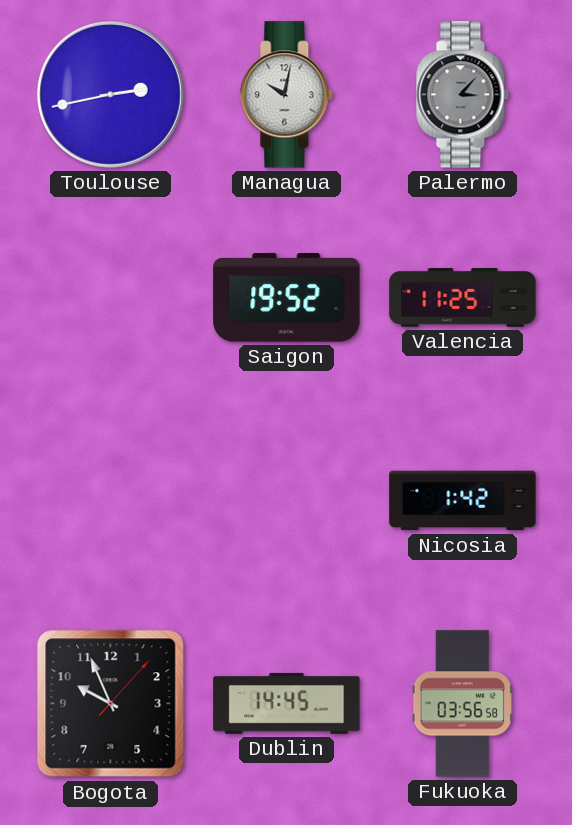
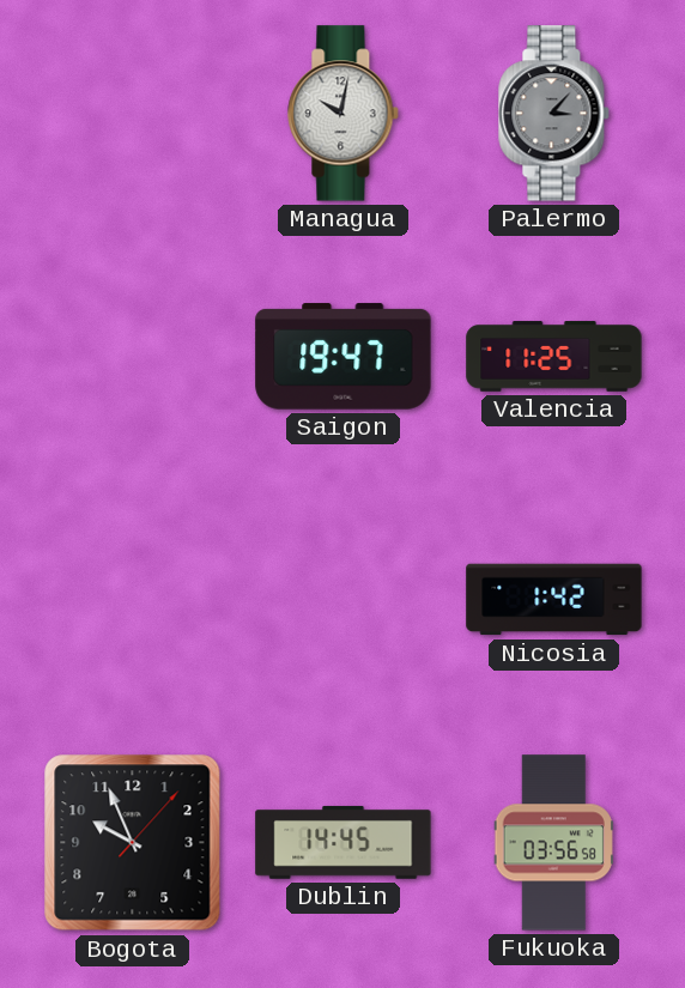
Toulouse: 2:43 -> none (110, 94)
Saigon: 19:52 -> 19:47 (344, 357)
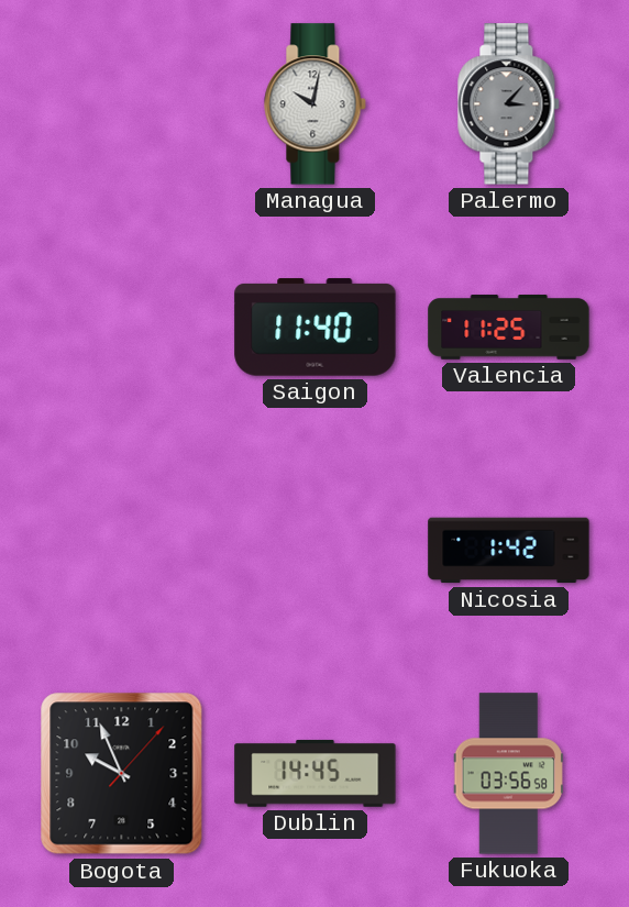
Saigon: 19:47 -> 11:40 (316, 328)
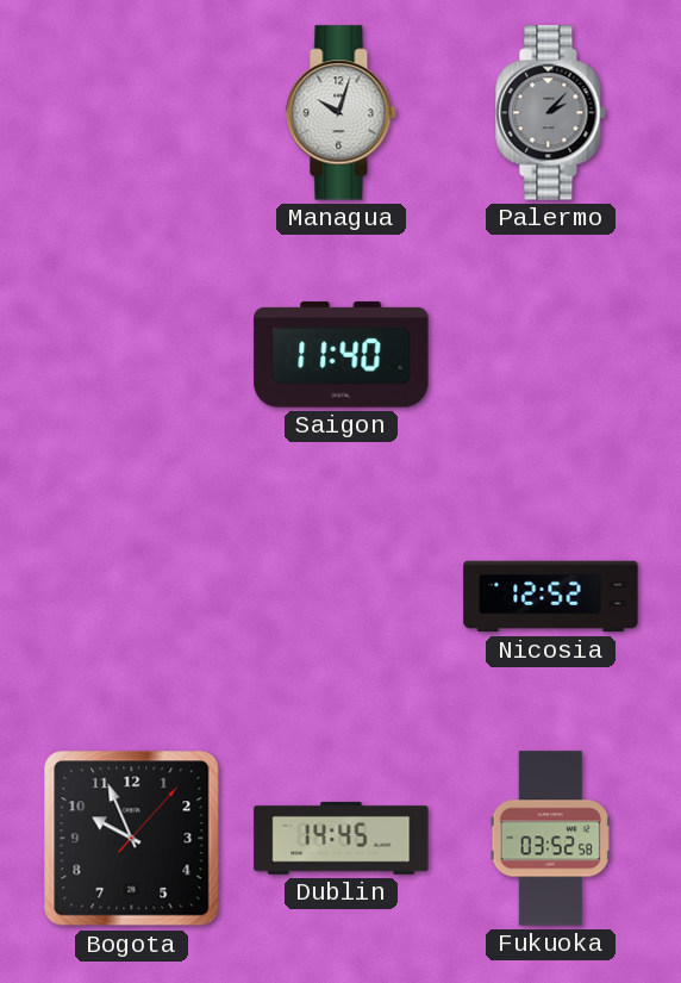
Managua: 10:02 -> 10:03 (342, 113)
Palermo: 3:07 -> 2:07 (551, 113)
Valencia: 11:25 -> none (509, 328)
Nicosia: 1:42 -> 12:52 (551, 597)
Fukuoka: 03:56 -> 03:52 (550, 839)
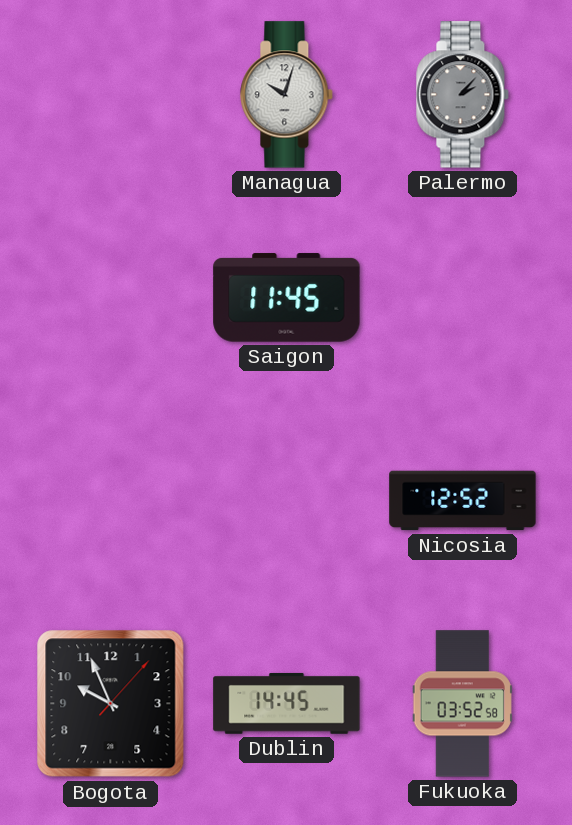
Saigon: 11:40 -> 11:45 (287, 298)
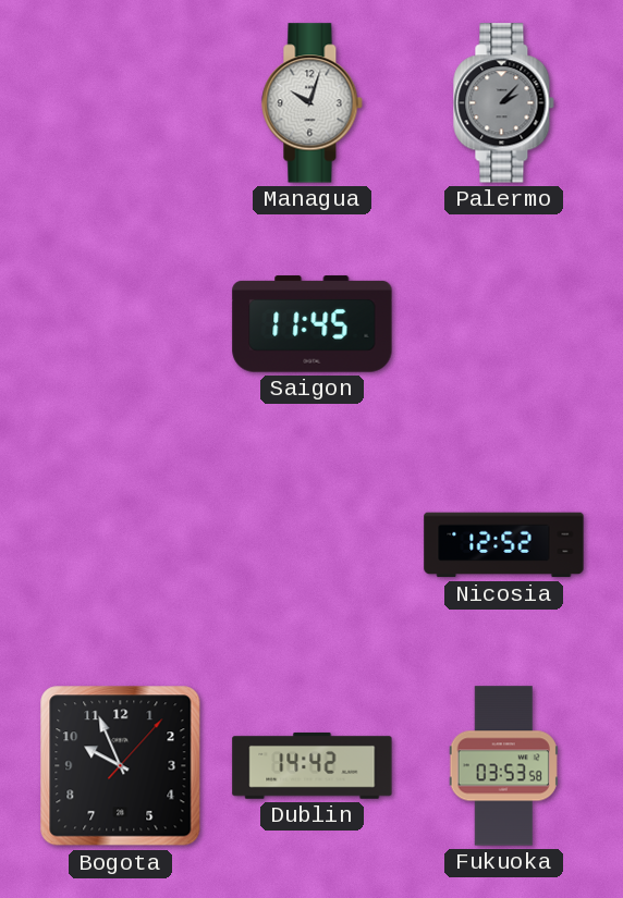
Dublin: 14:45 -> 14:42 (313, 765)
Fukuoka: 03:52 -> 03:53 (503, 766)
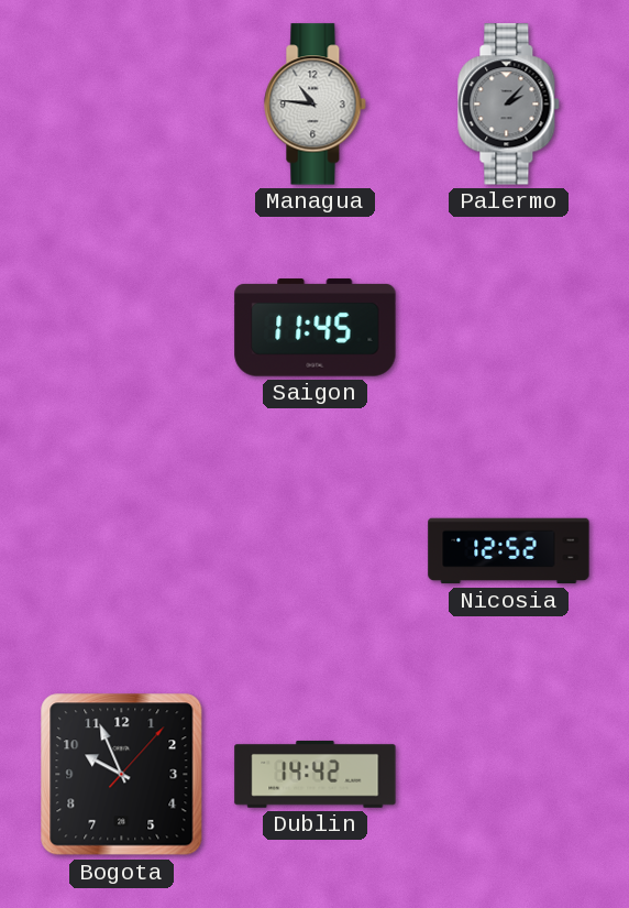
Managua: 10:03 -> 10:46 (316, 105)
Fukuoka: 03:53 -> none (503, 766)
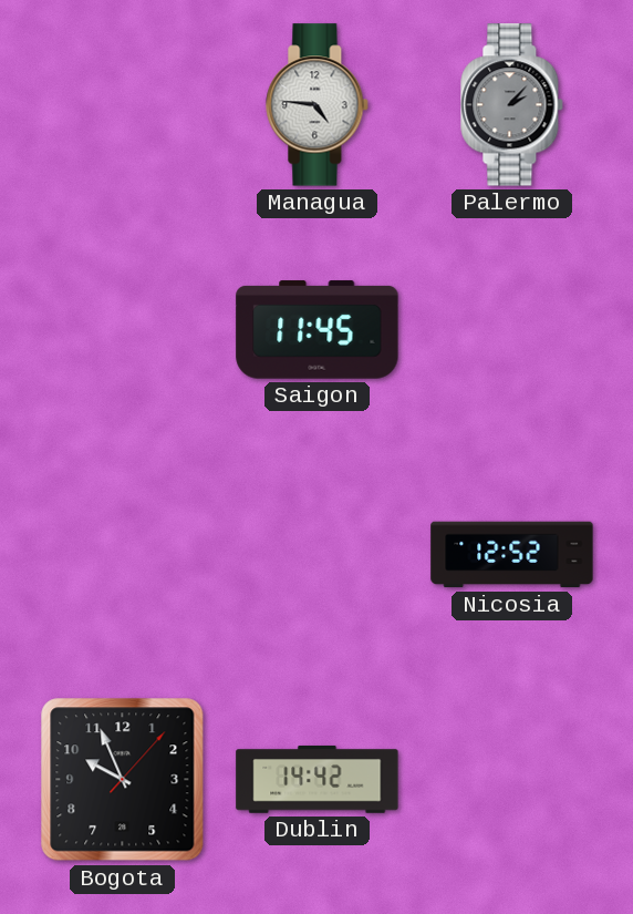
Managua: 10:46 -> 4:46 (318, 105)
